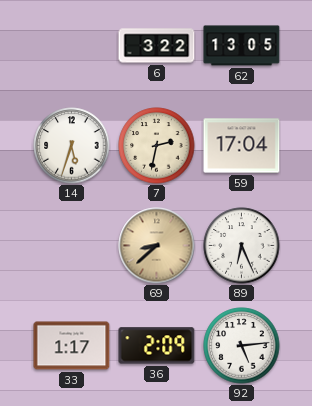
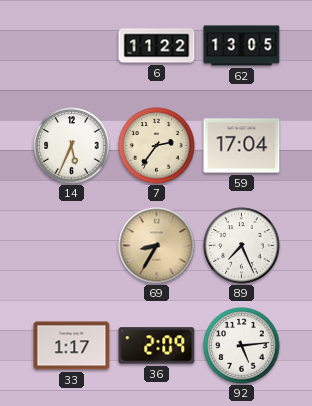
6: 3:22 -> 11:22 (157, 46)
14: 5:33 -> 5:34 (72, 146)
7: 2:32 -> 2:36 (157, 146)
69: 8:38 -> 8:35 (157, 246)
89: 6:26 -> 7:26 (242, 246)
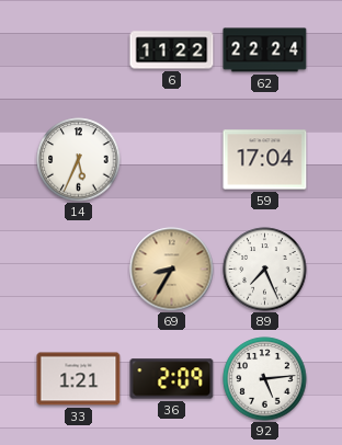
62: 13:05 -> 22:24 (265, 50)
7: 2:36 -> none (157, 146)
33: 1:17 -> 1:21 (79, 379)
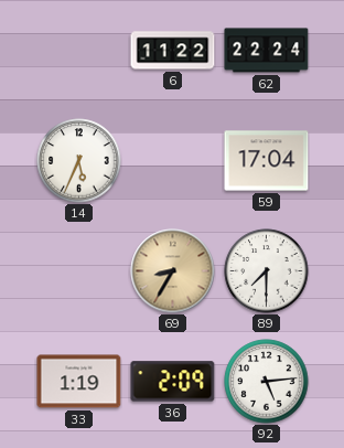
89: 7:26 -> 7:30 (267, 271)
33: 1:21 -> 1:19 (79, 382)
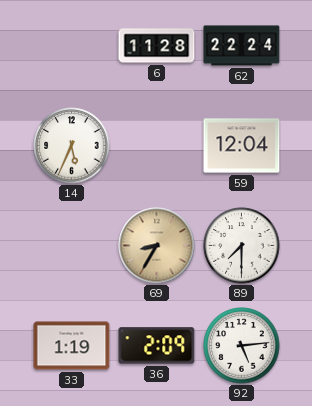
6: 11:22 -> 11:28 (157, 46)
59: 17:04 -> 12:04 (242, 146)
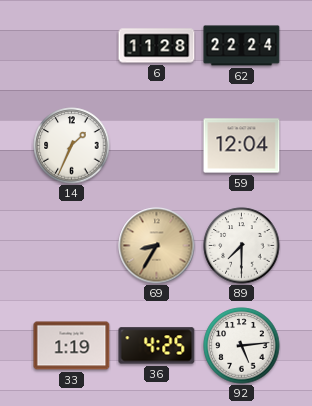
14: 5:34 -> 1:34 (72, 146)
36: 2:09 -> 4:25 (157, 346)
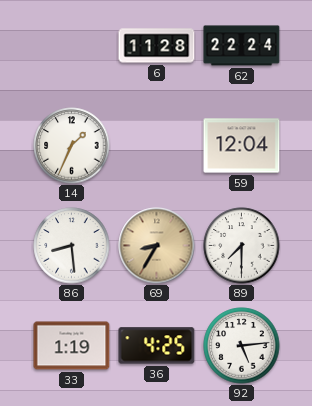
86: none -> 8:29 (72, 246)
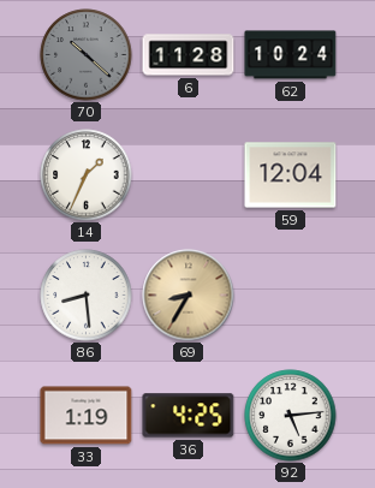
70: none -> 10:22 (87, 55)
62: 22:24 -> 10:24 (291, 55)
89: 7:30 -> none (242, 246)
